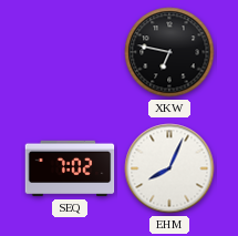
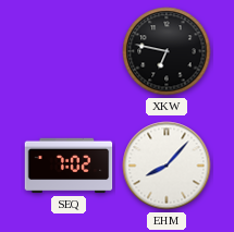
EHM: 8:04 -> 8:07 (167, 166)
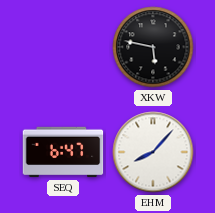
XKW: 6:47 -> 5:47 (153, 47)
SEQ: 7:02 -> 6:47 (63, 152)
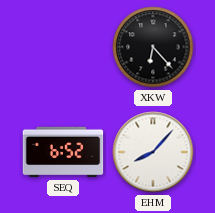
XKW: 5:47 -> 6:23 (153, 47)
SEQ: 6:47 -> 6:52 (63, 152)
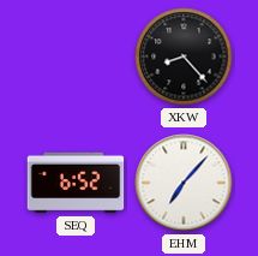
XKW: 6:23 -> 8:23 (184, 56)
EHM: 8:07 -> 7:07 (184, 183)
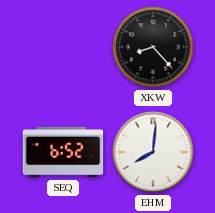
EHM: 7:07 -> 8:01 (153, 152)
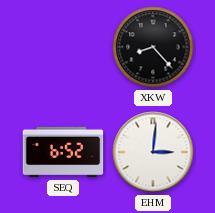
EHM: 8:01 -> 3:01 (153, 152)
